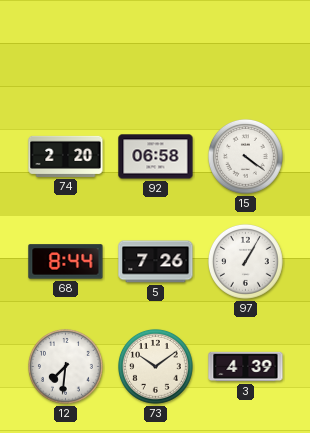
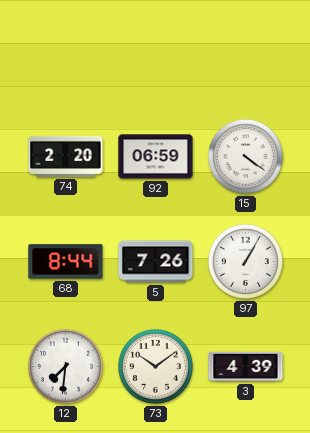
92: 06:58 -> 06:59 (156, 157)
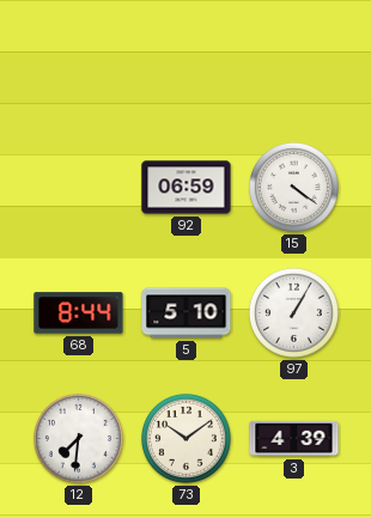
74: 2:20 -> none (66, 156)
5: 7:26 -> 5:10 (187, 313)
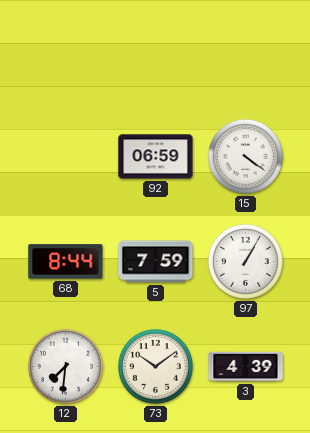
5: 5:10 -> 7:59 (156, 262)
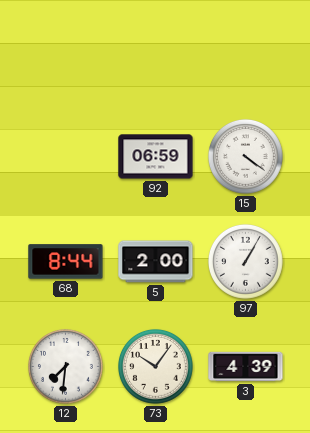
5: 7:59 -> 2:00 (156, 262)
73: 10:09 -> 10:06 (156, 367)
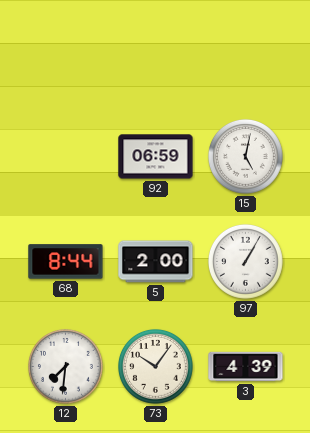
15: 4:21 -> 5:02 (246, 157)
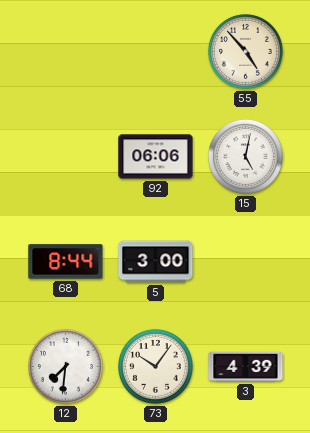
55: none -> 4:53 (246, 52)
92: 06:59 -> 06:06 (156, 157)
5: 2:00 -> 3:00 (156, 262)
97: 1:05 -> none (246, 262)
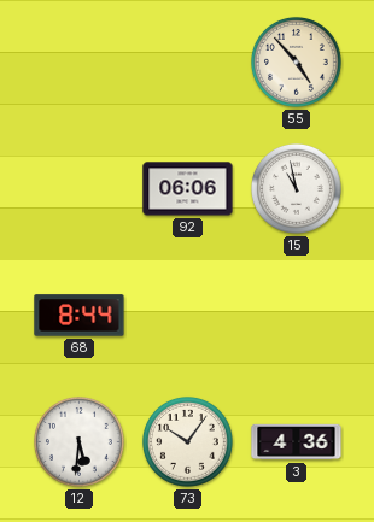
15: 5:02 -> 10:58 (297, 189)
5: 3:00 -> none (156, 262)
12: 7:31 -> 5:31 (80, 442)
3: 4:39 -> 4:36 (297, 442)
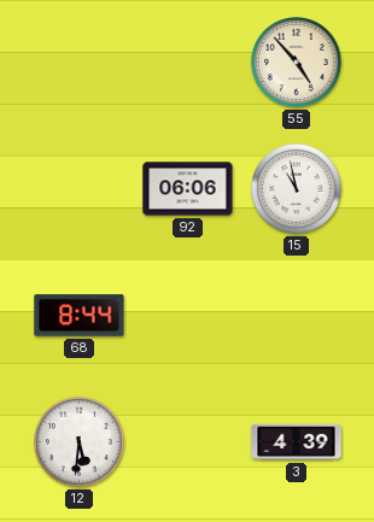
73: 10:06 -> none (188, 442)
3: 4:36 -> 4:39 (297, 442)
